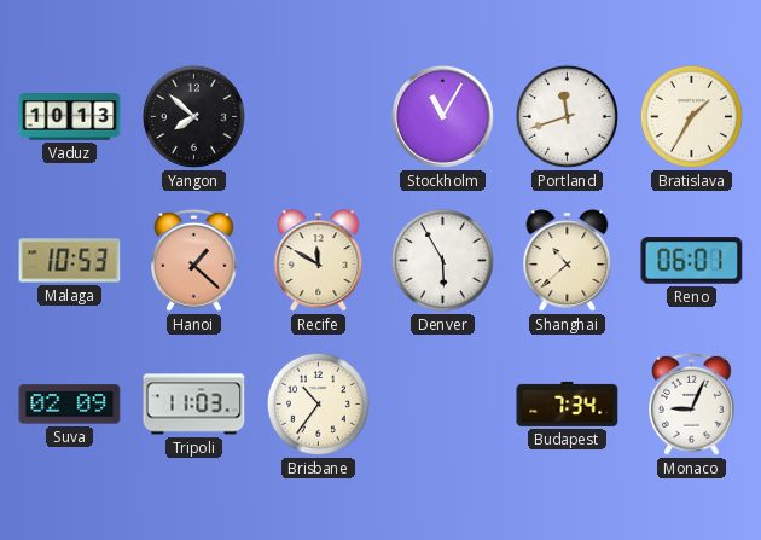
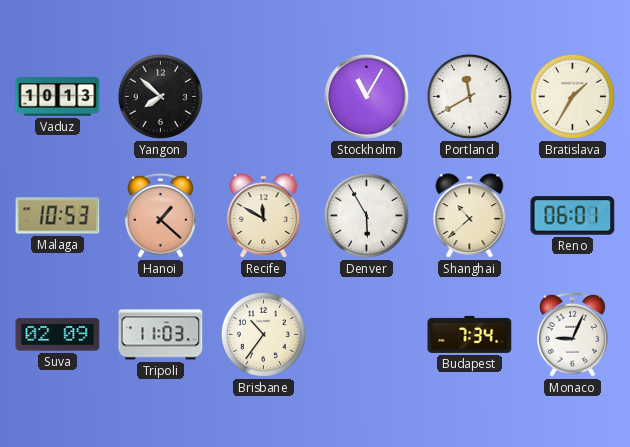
Portland: 11:42 -> 11:40 (469, 96)
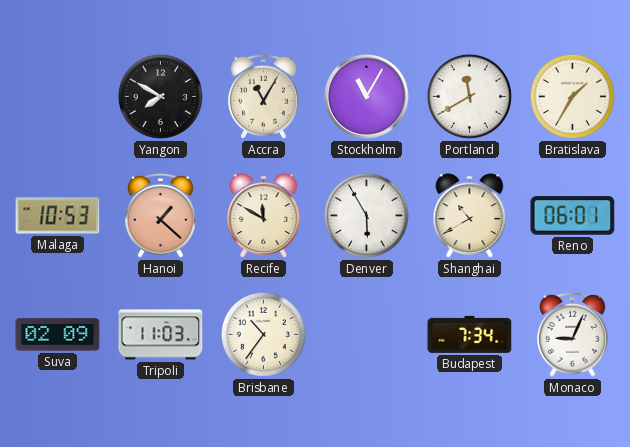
Vaduz: 10:13 -> none (58, 97)
Yangon: 7:52 -> 7:50 (160, 96)
Accra: none -> 11:05 (264, 96)
Shanghai: 10:38 -> 10:40 (470, 216)
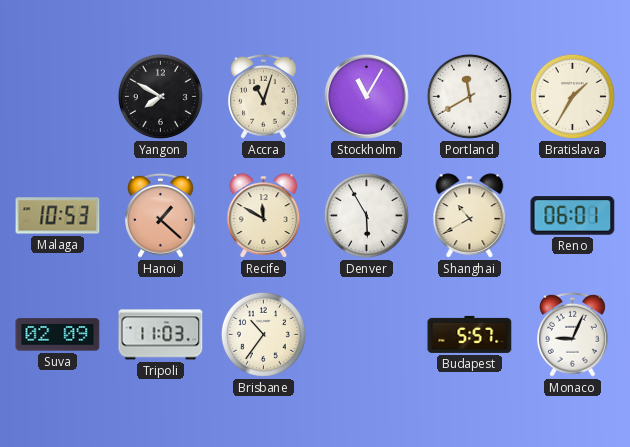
Accra: 11:05 -> 11:03 (264, 96)
Budapest: 7:34 -> 5:57 (470, 334)
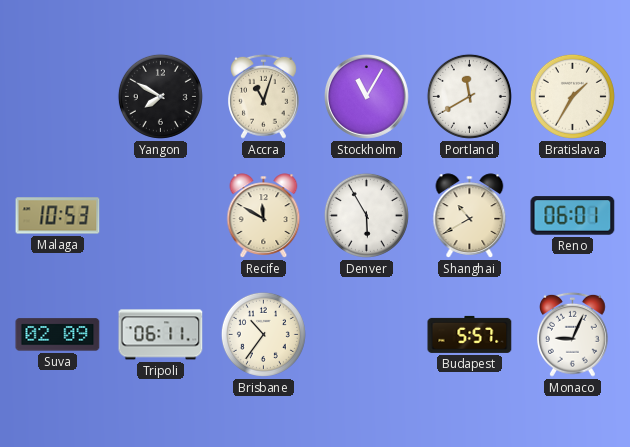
Hanoi: 1:22 -> none (161, 215)
Tripoli: 11:03 -> 06:11 (161, 335)
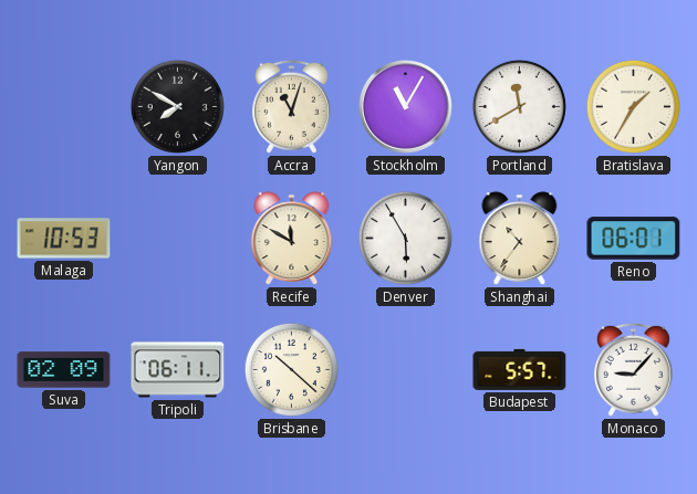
Shanghai: 10:40 -> 10:36 (520, 239)
Brisbane: 10:36 -> 10:22 (291, 369)
Monaco: 9:04 -> 9:07 (634, 369)
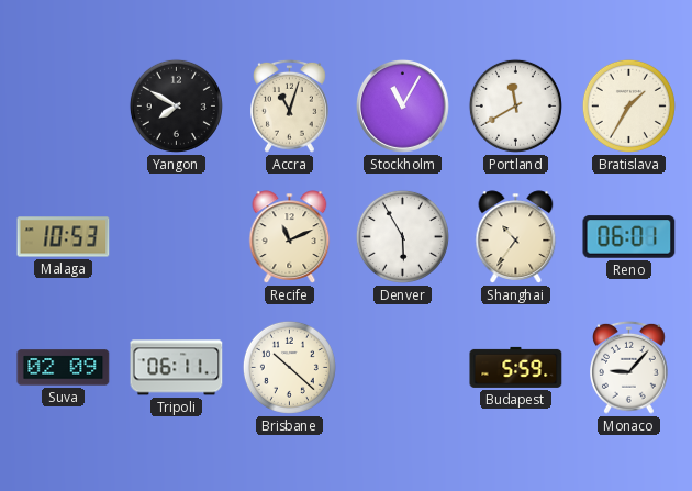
Recife: 11:50 -> 11:11 (290, 237)
Budapest: 5:57 -> 5:59 (516, 367)
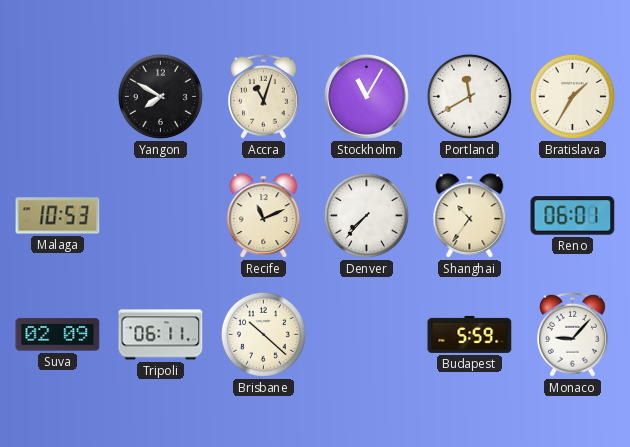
Denver: 5:55 -> 7:37 (366, 215)
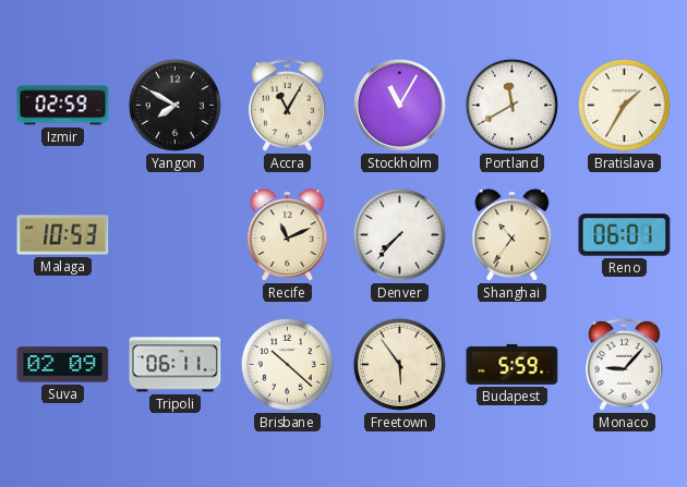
Izmir: none -> 02:59 (63, 106)
Accra: 11:03 -> 11:05 (288, 105)
Freetown: none -> 5:54 (399, 364)
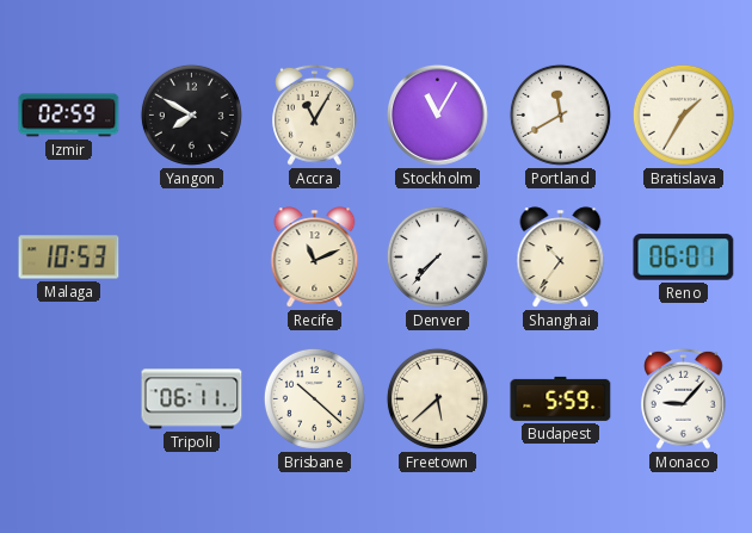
Suva: 02:09 -> none (63, 365)
Freetown: 5:54 -> 5:38 (437, 398)
